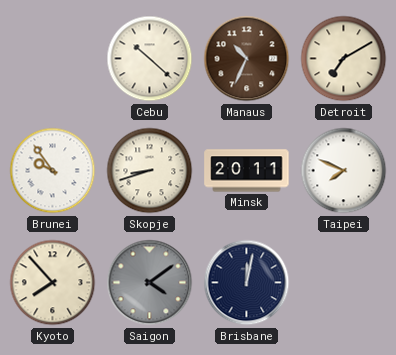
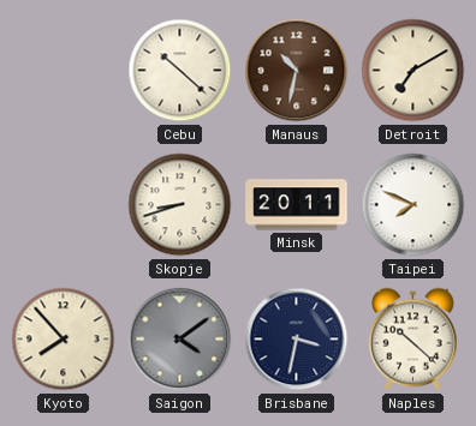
Manaus: 10:34 -> 10:32 (297, 71)
Brunei: 9:54 -> none (53, 171)
Brisbane: 12:02 -> 3:32 (297, 340)
Naples: none -> 10:22 (413, 340)
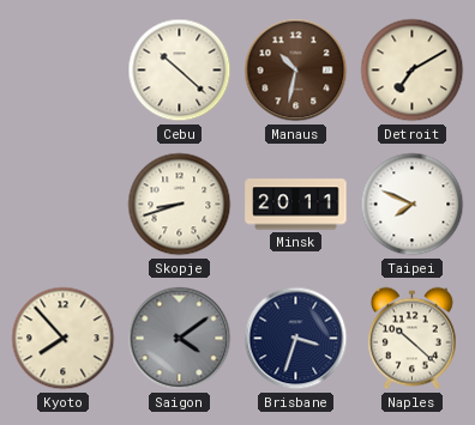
Brisbane: 3:32 -> 3:33 (296, 339)
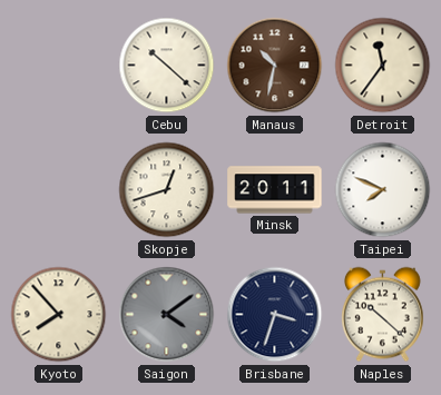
Detroit: 7:10 -> 11:36 (383, 66)
Skopje: 8:42 -> 12:42 (167, 190)
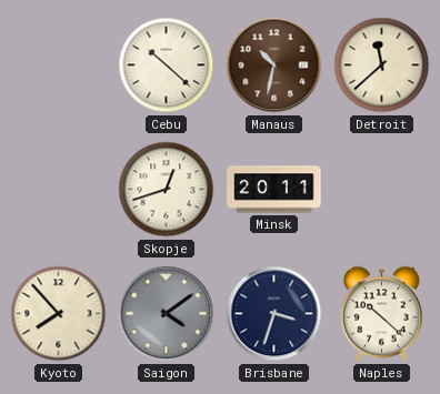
Detroit: 11:36 -> 11:38 (382, 65)
Taipei: 7:49 -> none (383, 190)
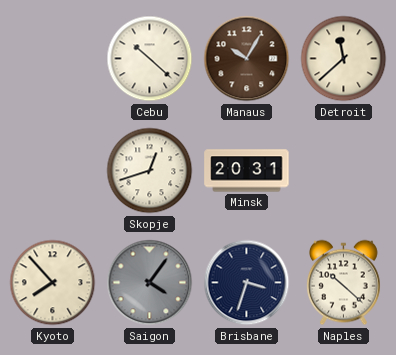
Manaus: 10:32 -> 10:05 (247, 59)
Minsk: 20:11 -> 20:31 (247, 171)
Saigon: 4:09 -> 4:06 (150, 283)
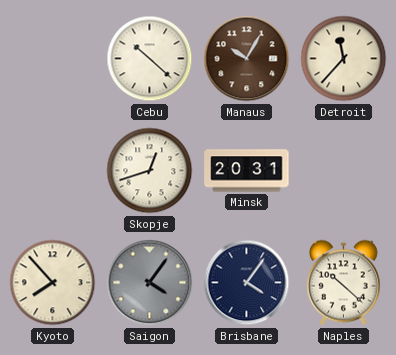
Detroit: 11:38 -> 11:37 (344, 59)
Brisbane: 3:33 -> 4:06 (247, 283)
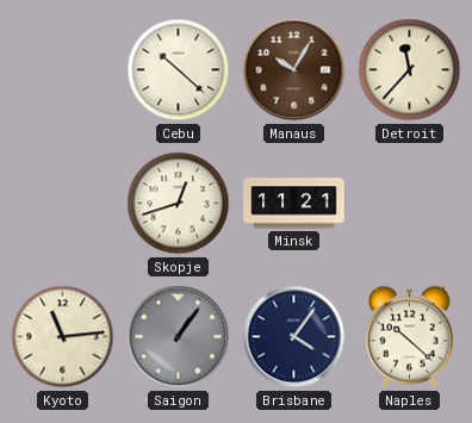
Minsk: 20:31 -> 11:21 (294, 204)
Kyoto: 7:53 -> 11:14 (63, 337)
Saigon: 4:06 -> 1:06 (179, 337)
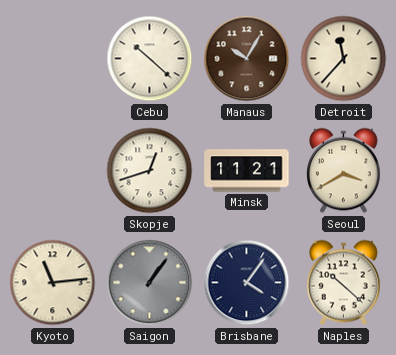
Seoul: none -> 3:40 (344, 171)
